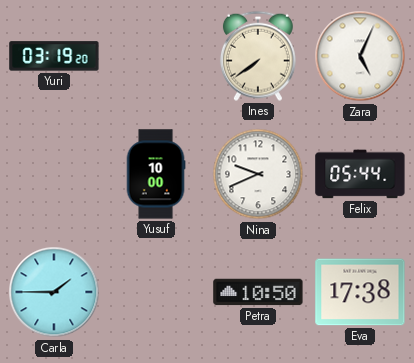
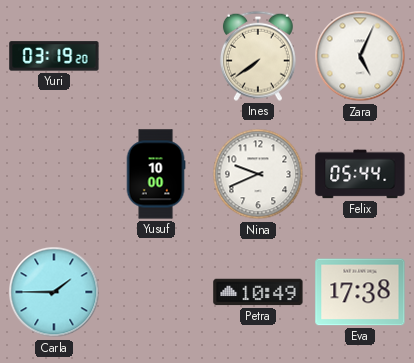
Petra: 10:50 -> 10:49 (258, 292)
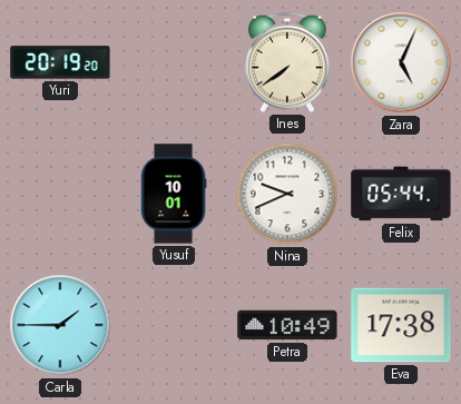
Yuri: 03:19 -> 20:19 (60, 62)
Yusuf: 10:00 -> 10:01 (174, 194)
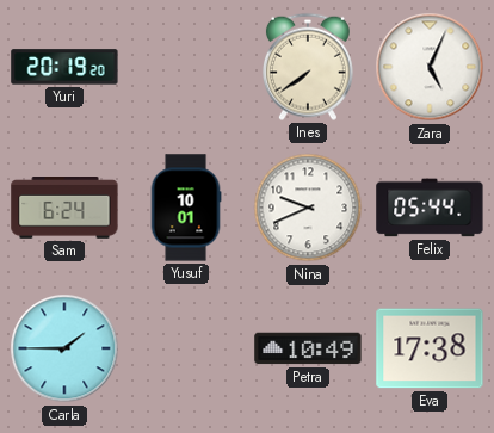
Sam: none -> 6:24 (64, 209)
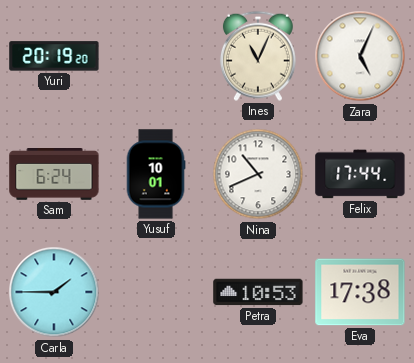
Ines: 7:39 -> 11:04 (258, 56)
Nina: 9:41 -> 10:41 (258, 174)
Felix: 05:44 -> 17:44 (360, 174)
Petra: 10:49 -> 10:53 (258, 292)
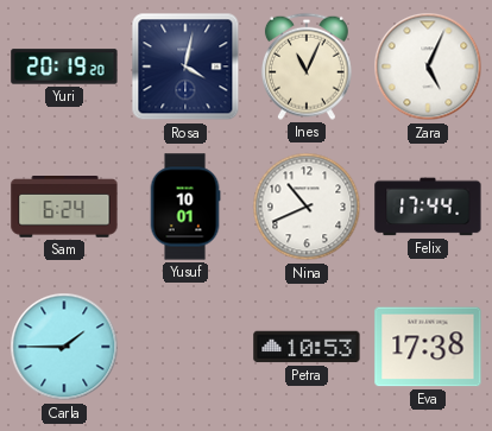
Rosa: none -> 4:02 (185, 66)
